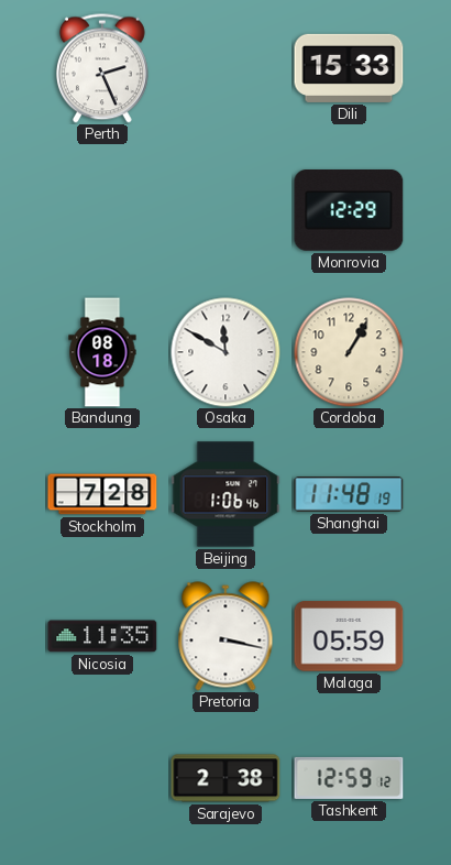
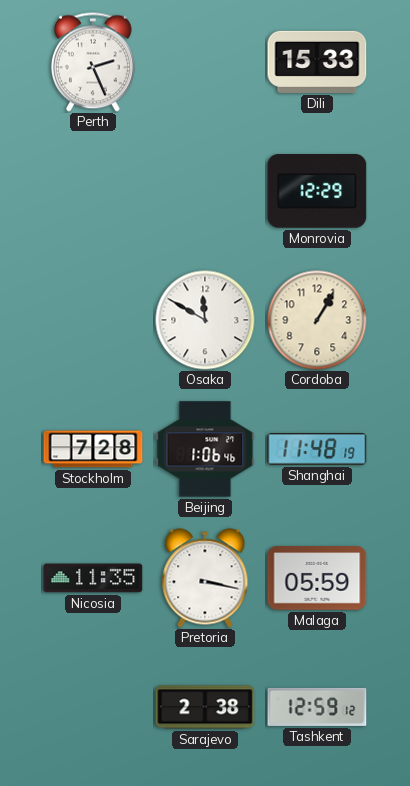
Bandung: 08:18 -> none (102, 352)
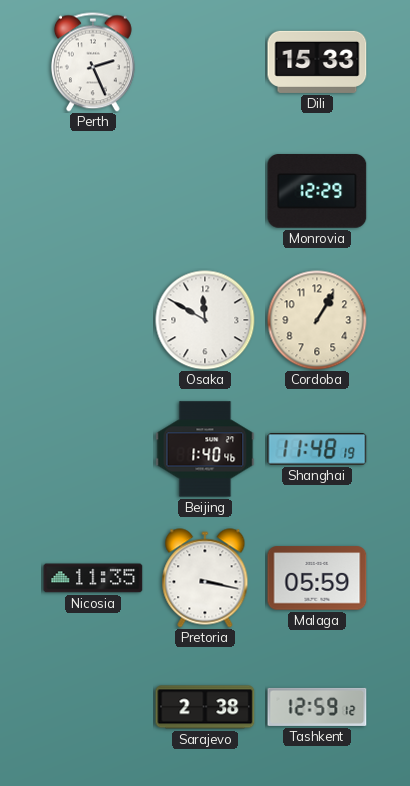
Stockholm: 7:28 -> none (93, 449)
Beijing: 1:06 -> 1:40 (205, 449)
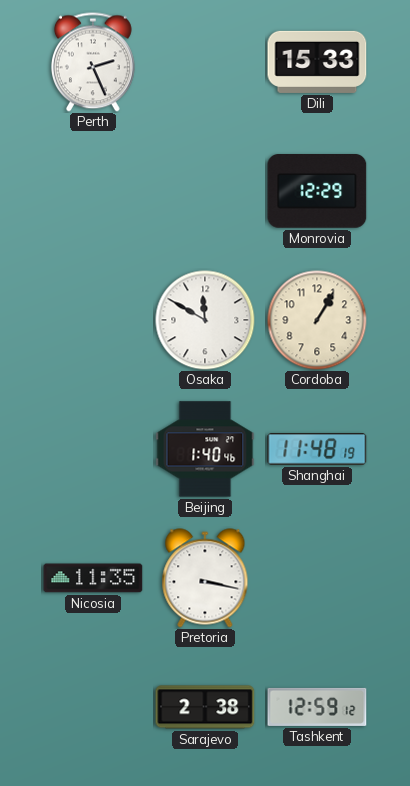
Malaga: 05:59 -> none (317, 578)
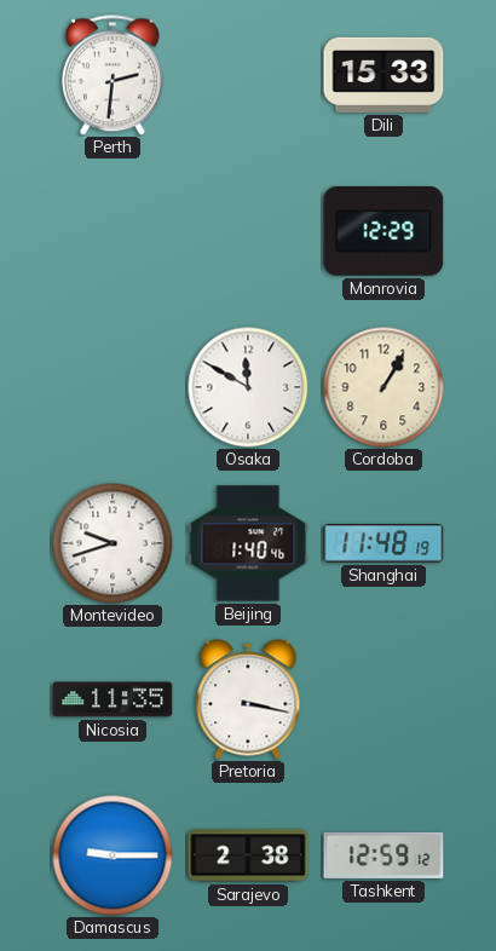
Perth: 2:26 -> 2:31 (113, 75)
Montevideo: none -> 9:42 (113, 543)
Damascus: none -> 9:15 (113, 855)
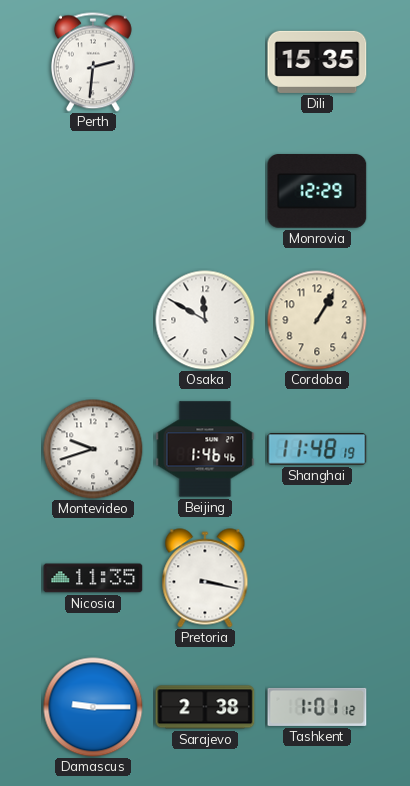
Dili: 15:33 -> 15:35 (317, 62)
Beijing: 1:40 -> 1:46 (205, 449)
Tashkent: 12:59 -> 1:01 (317, 707)
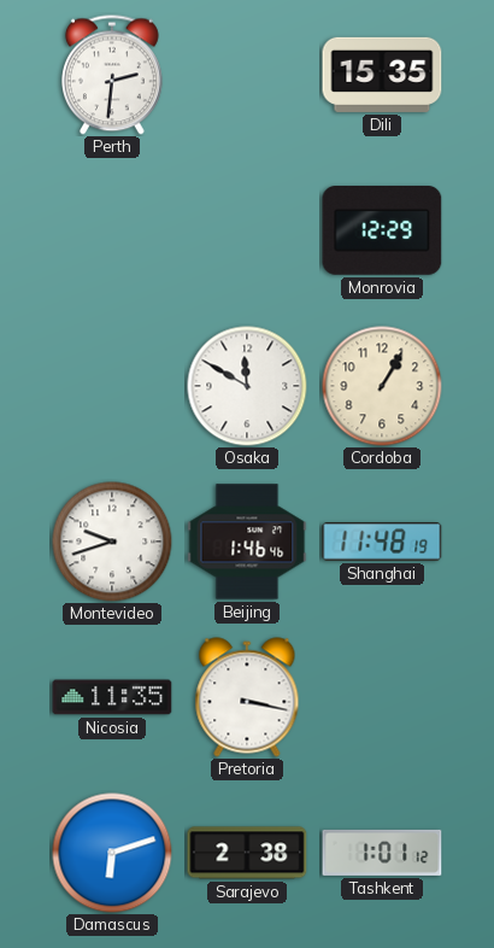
Damascus: 9:15 -> 6:12 (112, 853)
